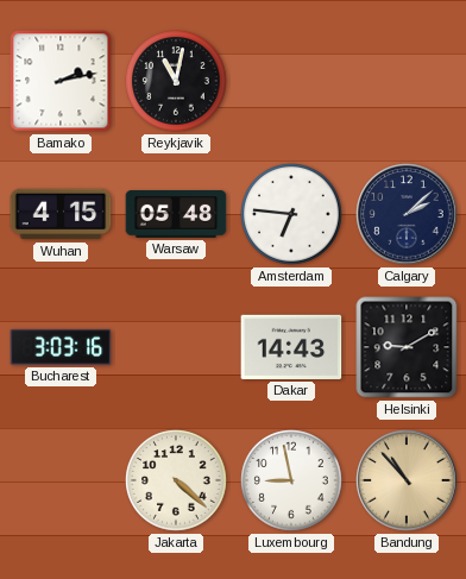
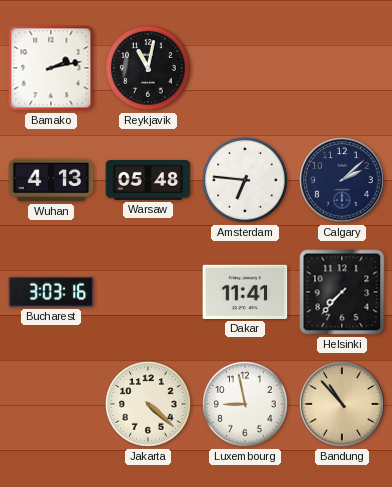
Wuhan: 4:15 -> 4:13 (51, 180)
Dakar: 14:43 -> 11:41 (245, 292)
Helsinki: 9:10 -> 7:37 (342, 292)
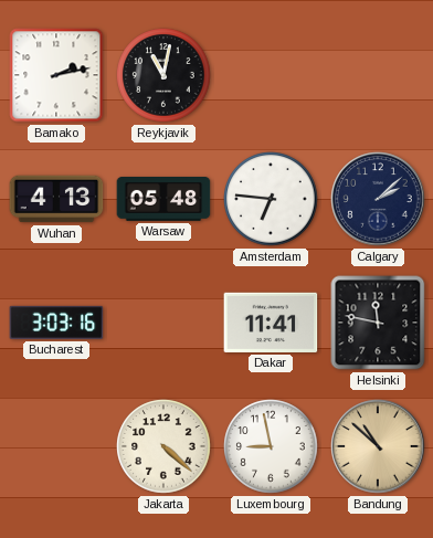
Helsinki: 7:37 -> 11:47 (378, 323)
Bandung: 10:53 -> 10:52 (378, 446)
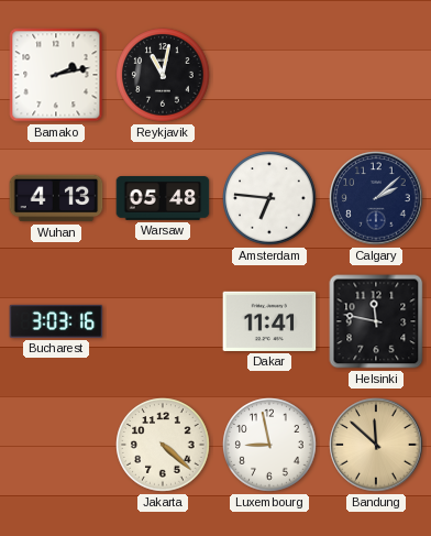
Bandung: 10:52 -> 11:52 (376, 445)
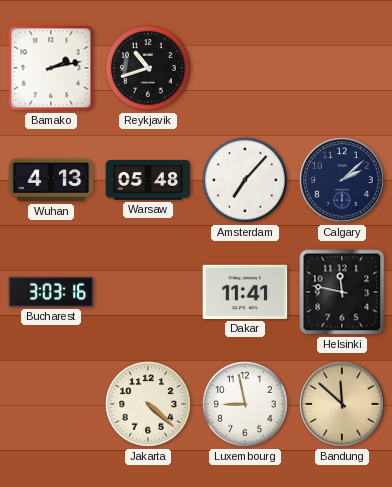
Reykjavik: 11:02 -> 10:42 (148, 68)
Amsterdam: 6:46 -> 7:07 (245, 180)
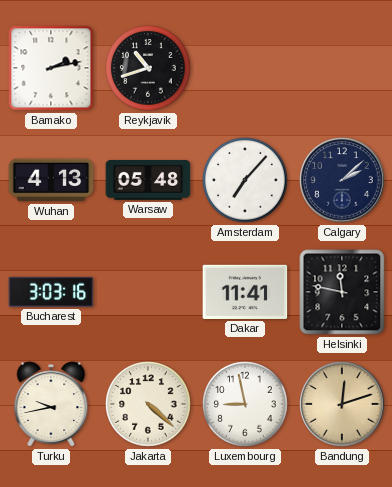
Turku: none -> 9:43 (51, 404)
Bandung: 11:52 -> 12:12 (342, 404)
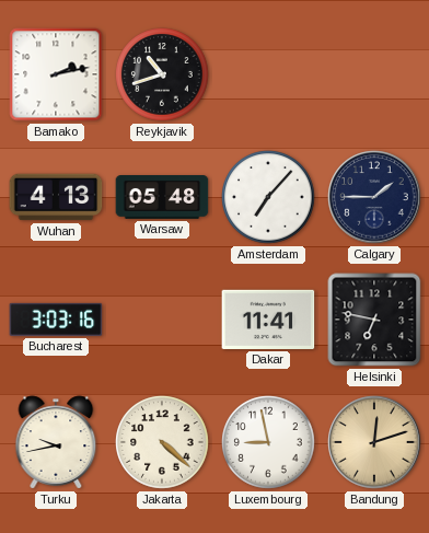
Calgary: 2:08 -> 1:45 (374, 197)
Helsinki: 11:47 -> 6:47 (374, 320)
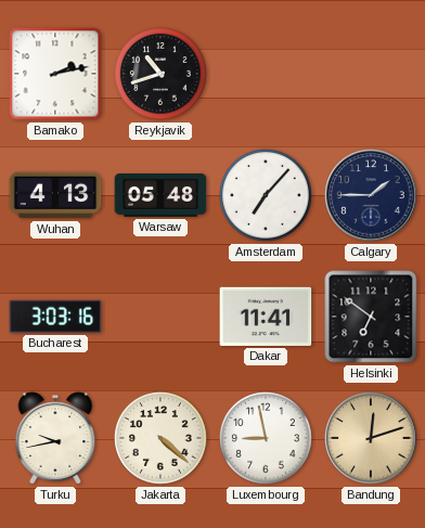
Helsinki: 6:47 -> 6:51 (371, 317)
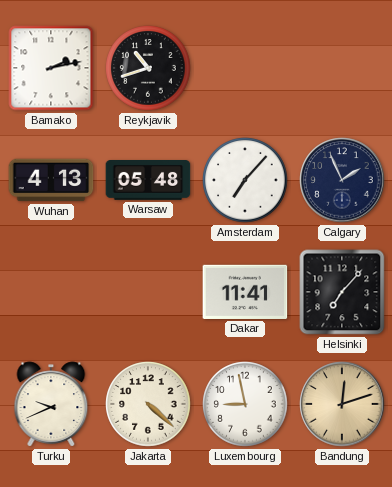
Calgary: 1:45 -> 1:56 (342, 180)
Bucharest: 3:03 -> none (55, 317)
Helsinki: 6:51 -> 7:07 (342, 292)
Turku: 9:43 -> 9:41 (51, 404)
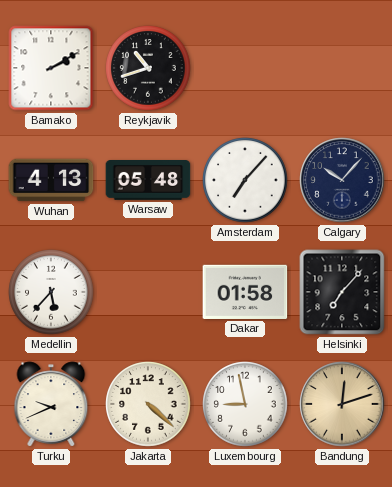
Bamako: 2:13 -> 2:10 (51, 68)
Calgary: 1:56 -> 10:07 (342, 180)
Medellin: none -> 5:37 (51, 292)
Dakar: 11:41 -> 01:58 (245, 292)
